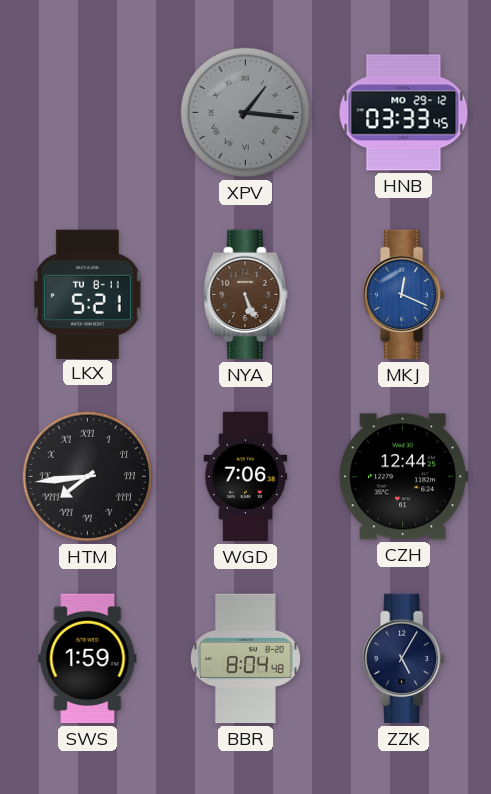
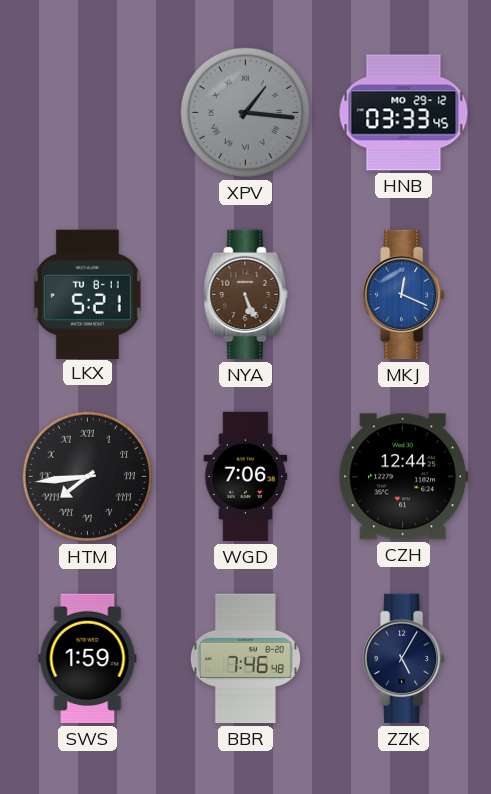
BBR: 8:04 -> 7:46 (245, 659)
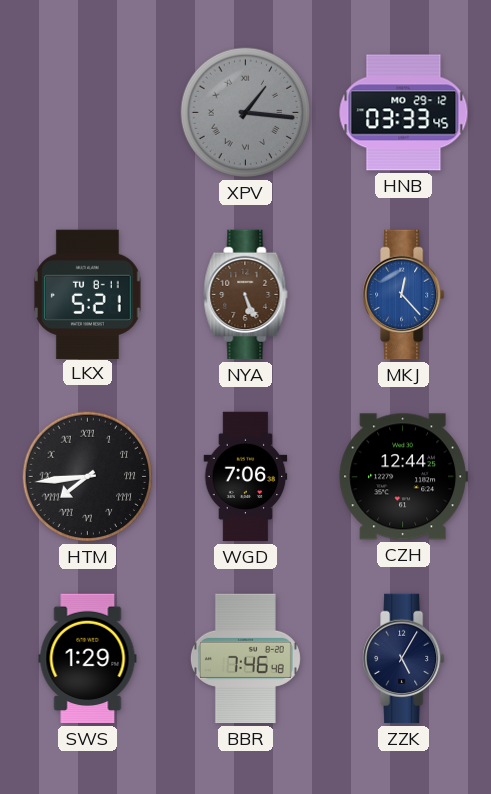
MKJ: 12:19 -> 12:23 (404, 295)
SWS: 1:59 -> 1:29 (88, 659)
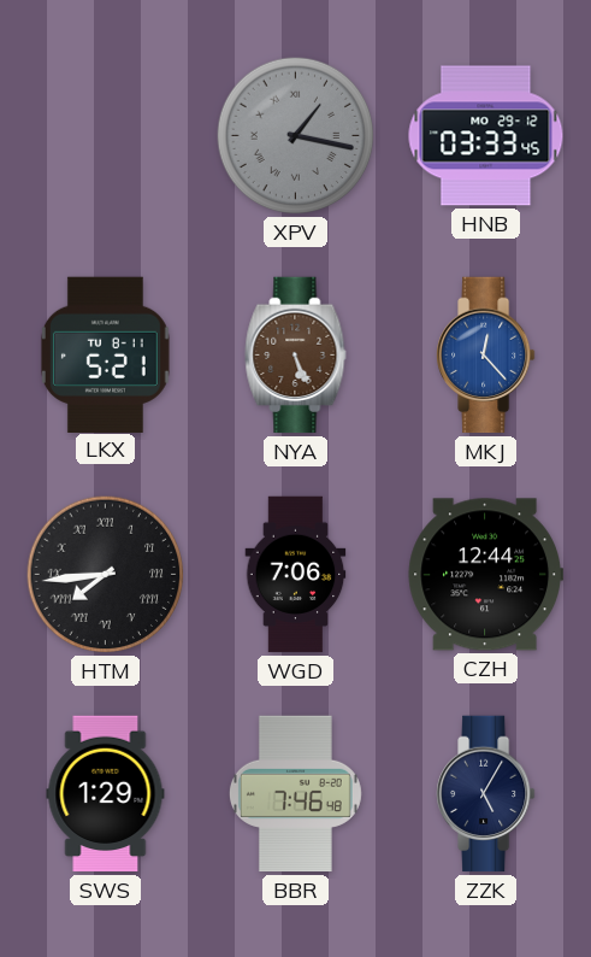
XPV: 1:16 -> 1:17 (296, 136)
